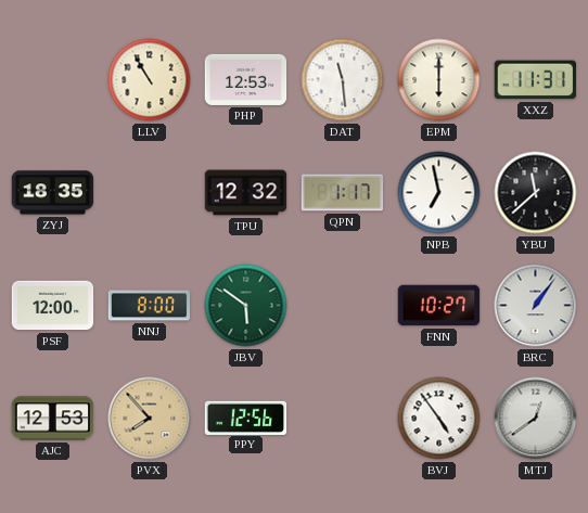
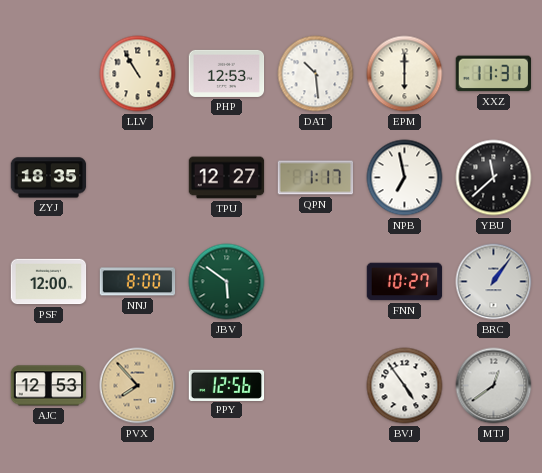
DAT: 11:29 -> 10:29 (316, 74)
TPU: 12:32 -> 12:27 (227, 178)
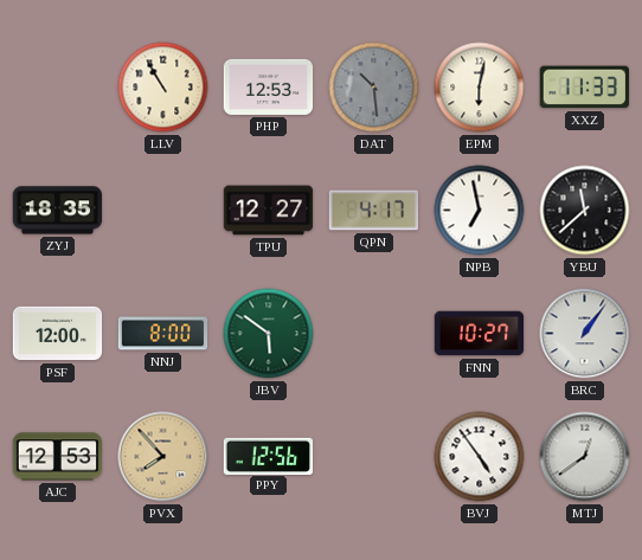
DAT dial: white -> grey (374, 88)
EPM: 6:00 -> 6:02 (480, 88)
XXZ: 11:31 -> 11:33 (584, 88)
QPN: 1:17 -> 4:17 (374, 211)
